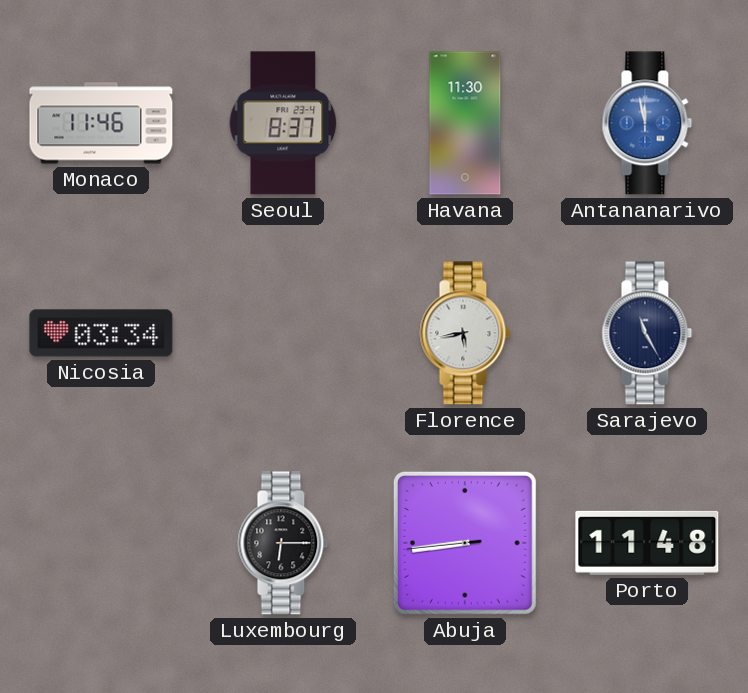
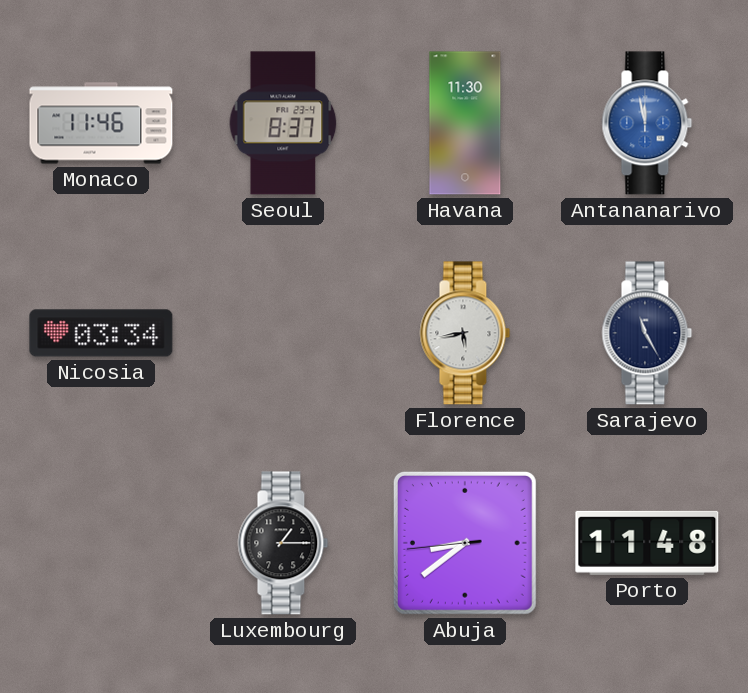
Luxembourg: 6:15 -> 1:15 (283, 543)
Abuja: 8:43 -> 8:38 (465, 543)
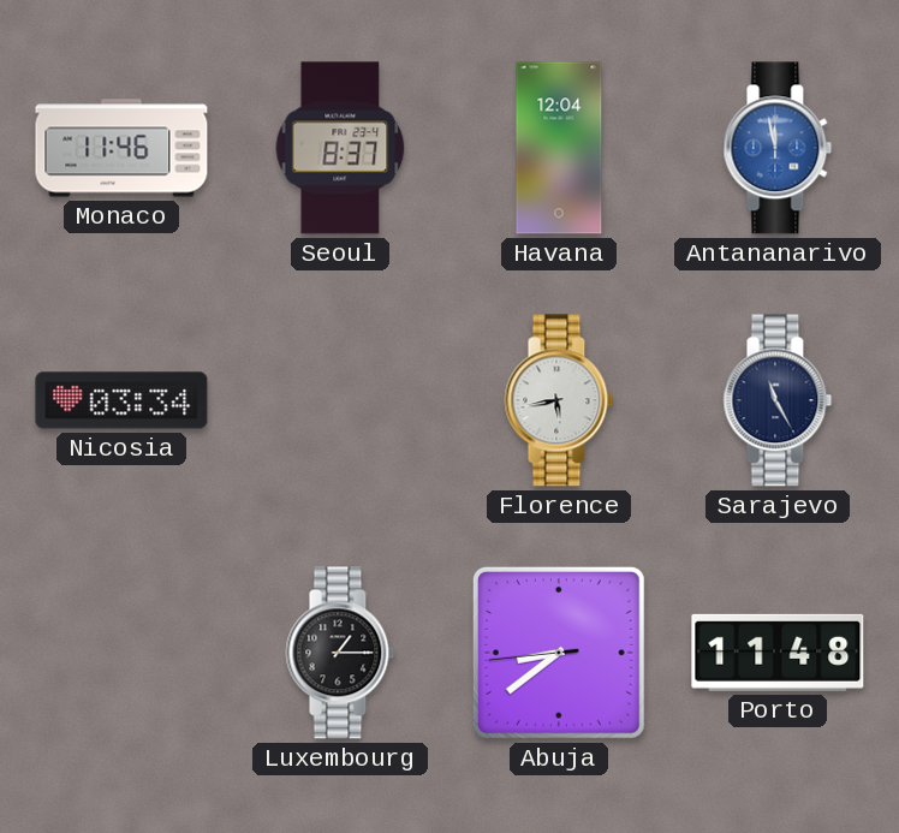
Havana: 11:30 -> 12:04 (559, 148)
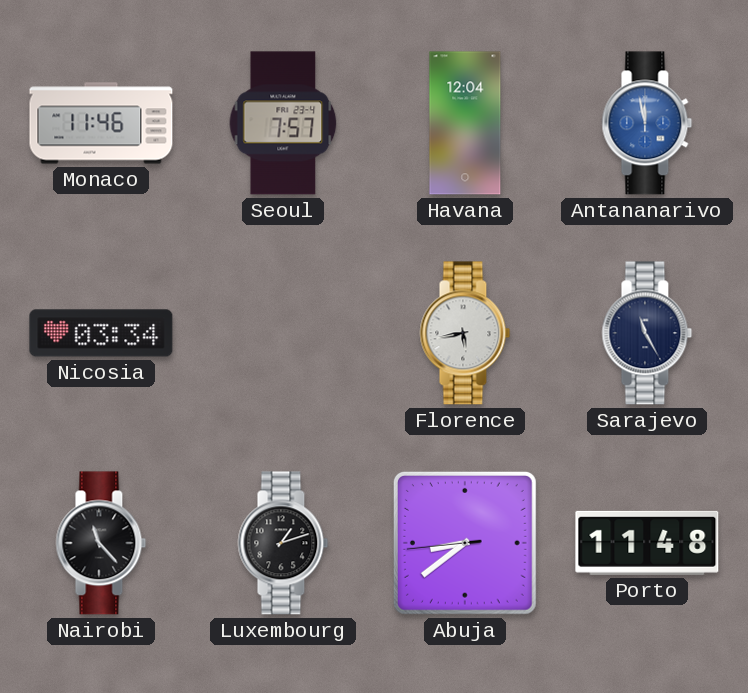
Seoul: 8:37 -> 7:57 (283, 123)
Nairobi: none -> 11:23 (101, 543)
Luxembourg: 1:15 -> 1:12 (283, 543)
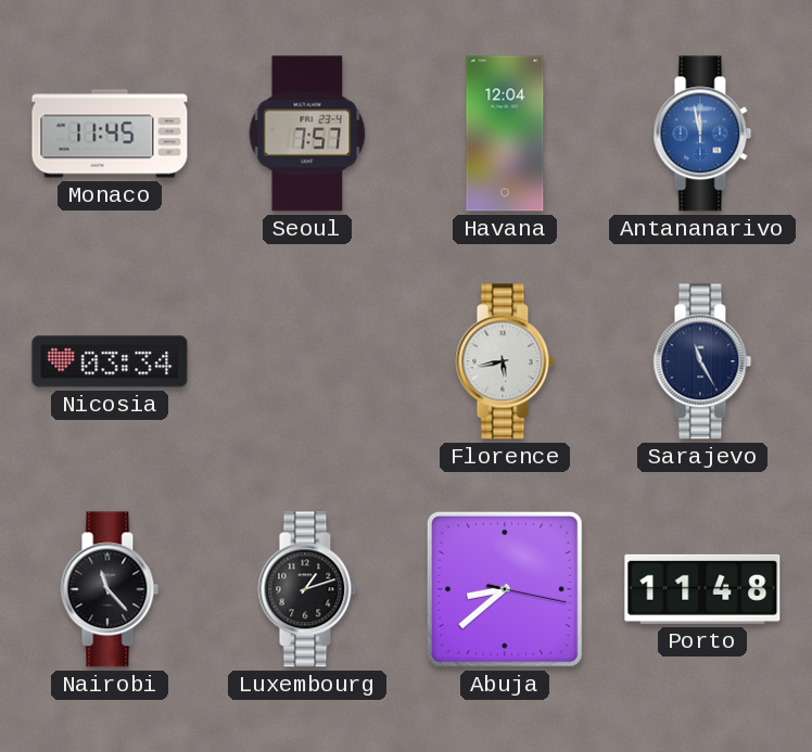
Monaco: 11:46 -> 11:45 (110, 133)
Abuja: 8:38:44 -> 8:38:17 (505, 589)
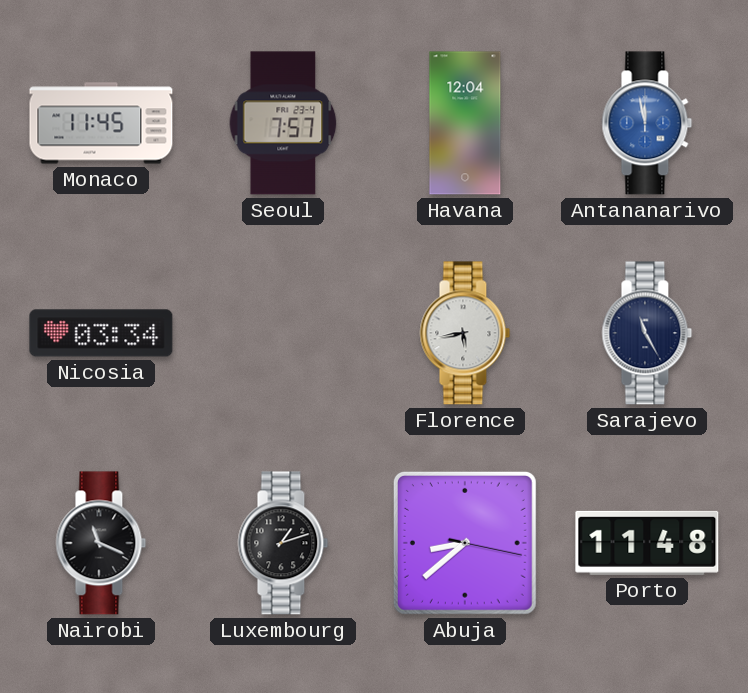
Nairobi: 11:23 -> 11:19 (101, 543)
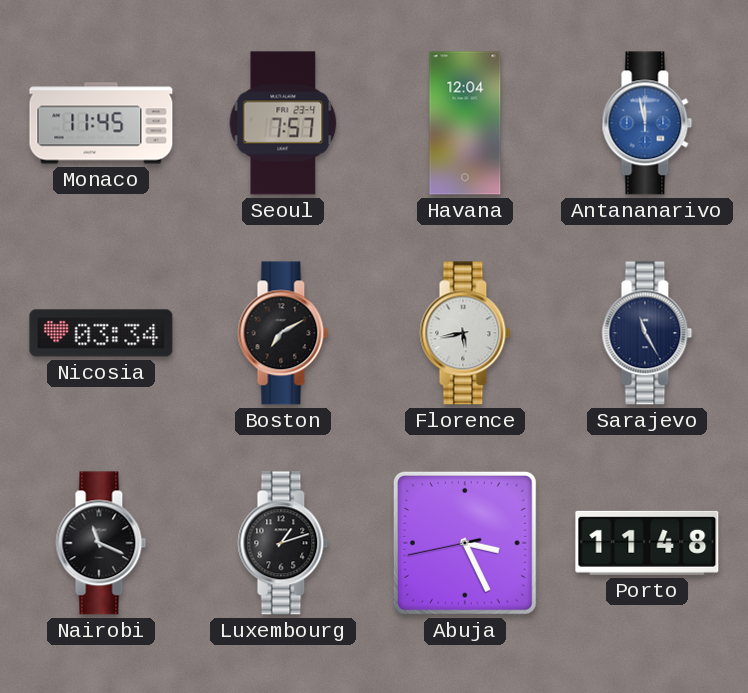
Boston: none -> 7:10 (283, 333)
Abuja: 8:38 -> 3:25 (465, 543)
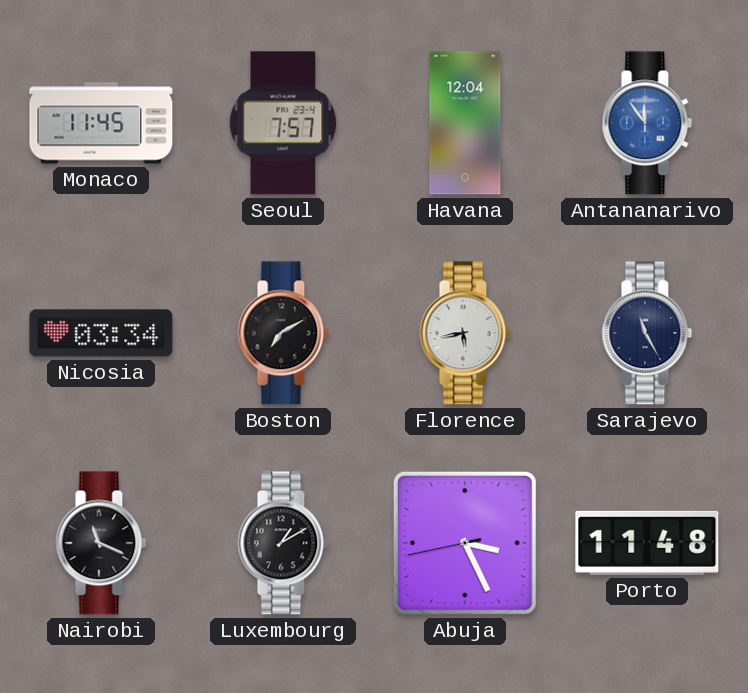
Antananarivo: 11:58 -> 11:54 (647, 123)
Luxembourg: 1:12 -> 1:10 (283, 543)
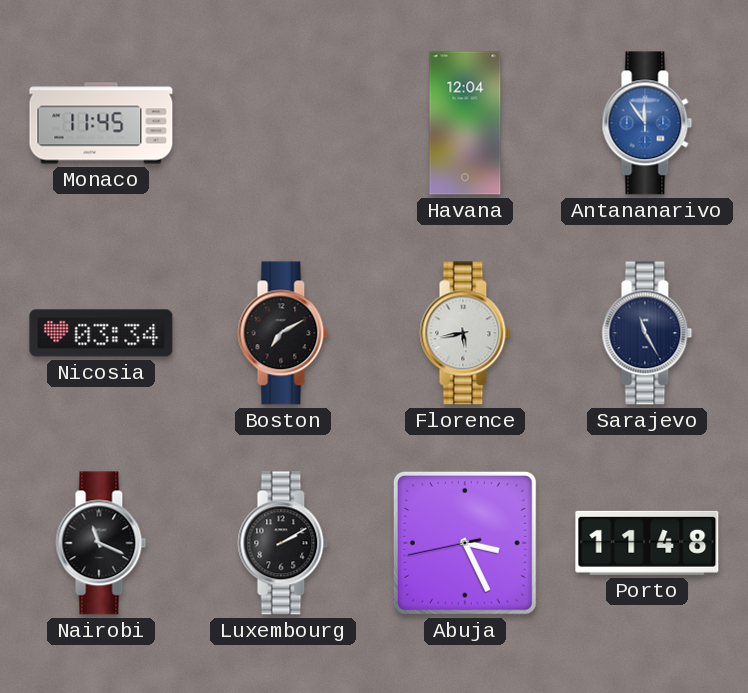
Seoul: 7:57 -> none (283, 123)
Luxembourg: 1:10 -> 2:10 (283, 543)
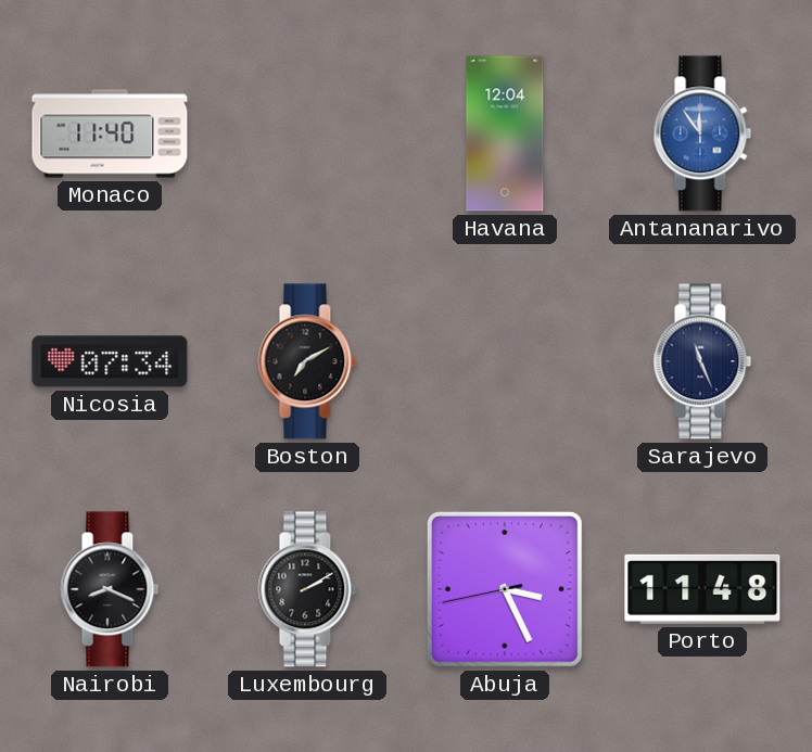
Monaco: 11:45 -> 11:40 (110, 133)
Nicosia: 03:34 -> 07:34 (110, 361)
Florence: 5:43 -> none (465, 333)
Sarajevo: 11:25 -> 11:26 (702, 361)
Nairobi: 11:19 -> 8:19 (110, 589)
